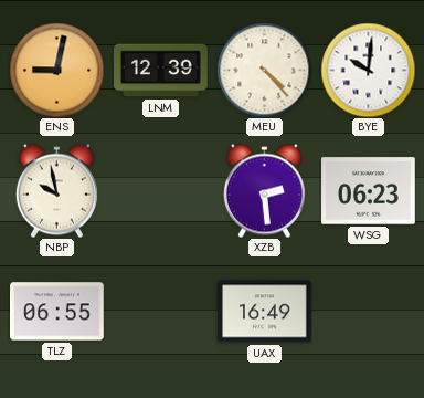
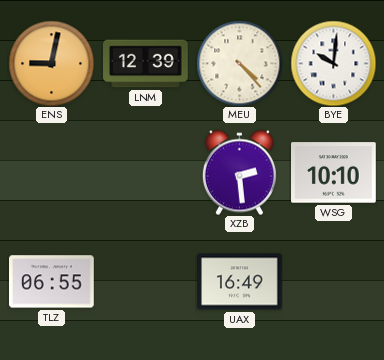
NBP: 9:58 -> none (56, 190)
WSG: 06:23 -> 10:10 (334, 173)
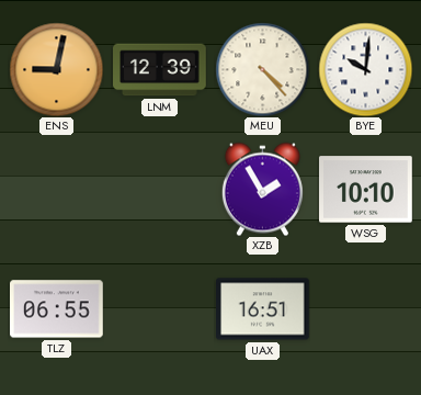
XZB: 2:29 -> 1:55 (262, 189)
UAX: 16:49 -> 16:51 (263, 309)
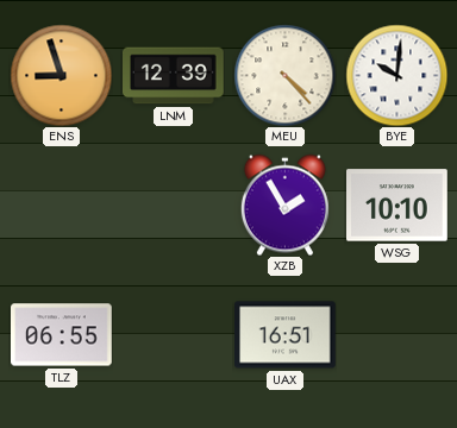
ENS: 9:02 -> 8:57 (61, 75)
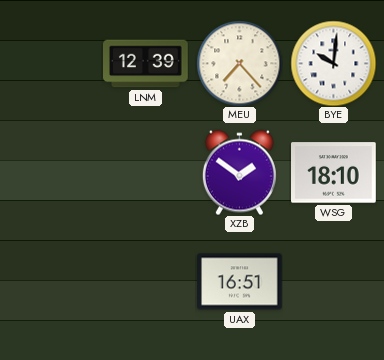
ENS: 8:57 -> none (61, 75)
MEU: 4:23 -> 7:23 (239, 63)
XZB: 1:55 -> 1:51 (239, 172)
WSG: 10:10 -> 18:10 (334, 173)
TLZ: 06:55 -> none (62, 335)
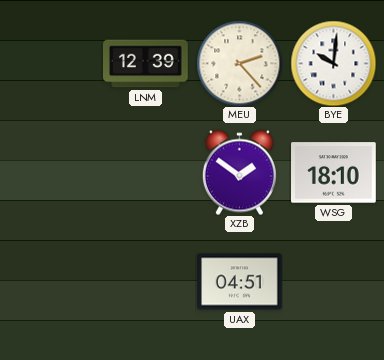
MEU: 7:23 -> 2:23 (239, 63)
UAX: 16:51 -> 04:51 (240, 282)
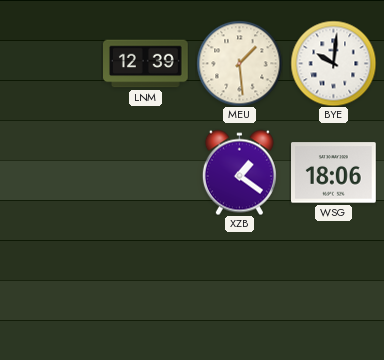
MEU: 2:23 -> 1:29 (239, 63)
XZB: 1:51 -> 1:21 (239, 172)
WSG: 18:10 -> 18:06 (334, 173)
UAX: 04:51 -> none (240, 282)
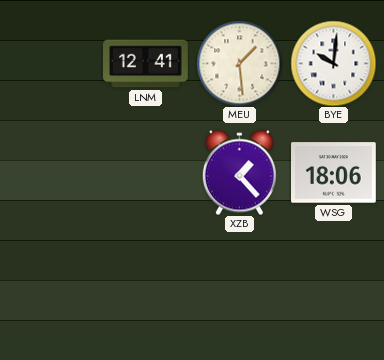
LNM: 12:39 -> 12:41 (146, 64)
XZB: 1:21 -> 1:23 (239, 172)
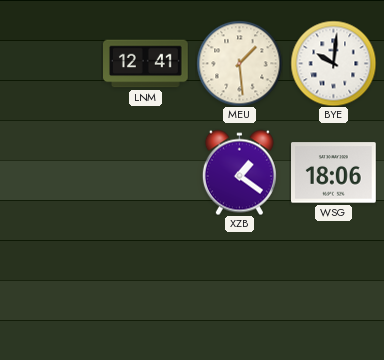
XZB: 1:23 -> 1:21 (239, 172)
